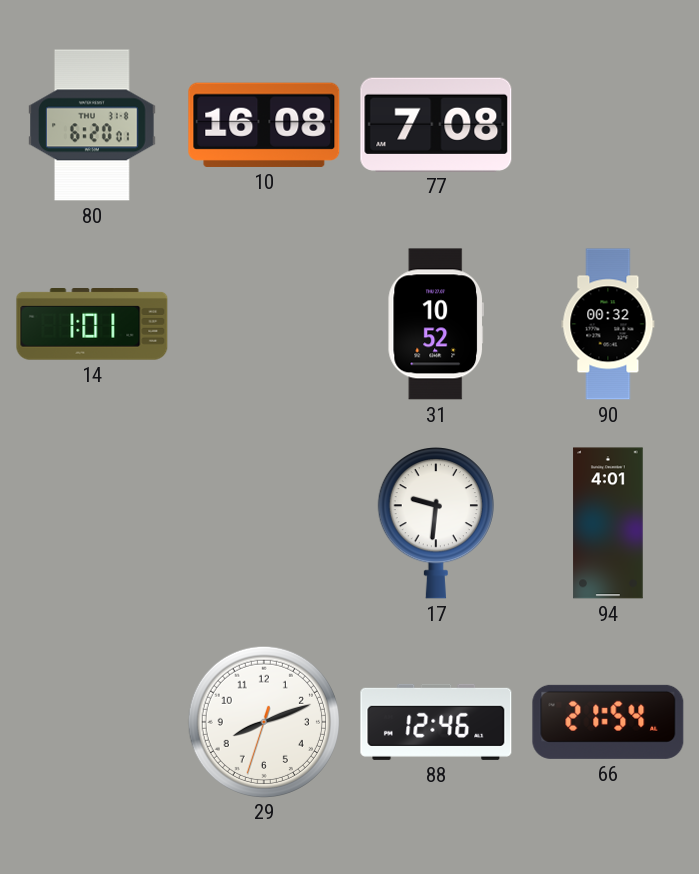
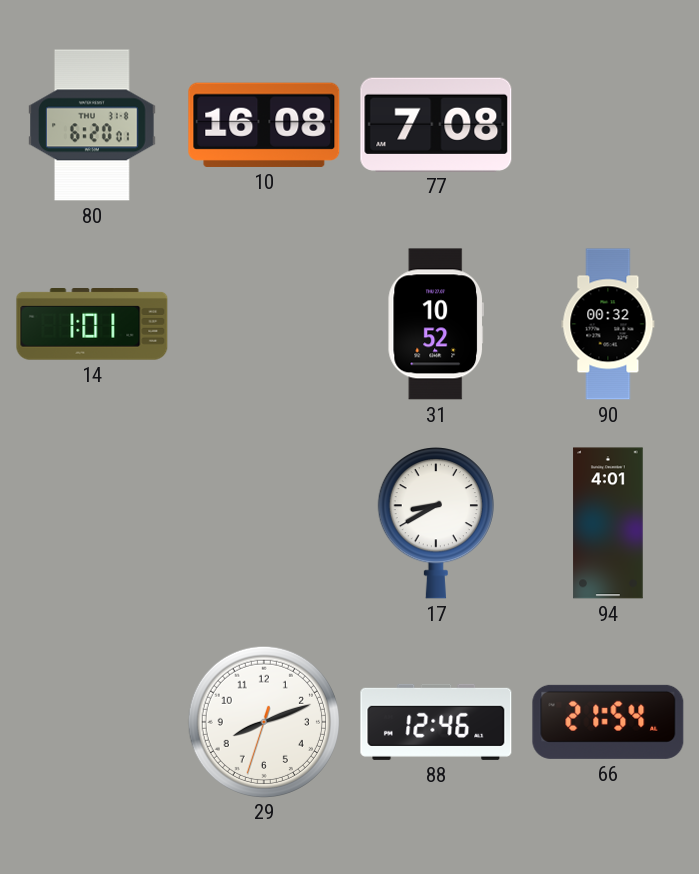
17: 9:31 -> 8:40 (436, 524)
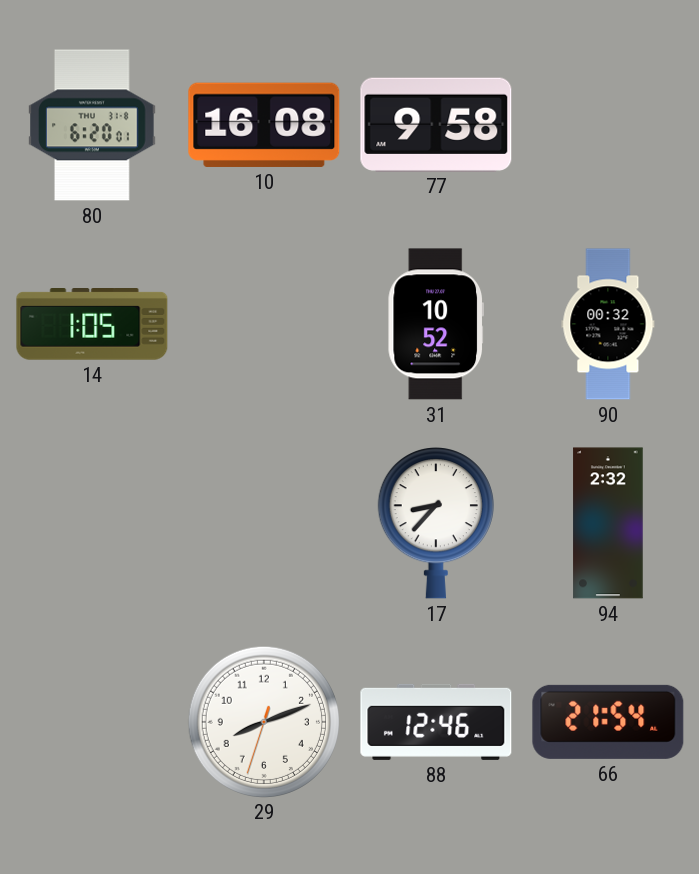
77: 7:08 -> 9:58 (436, 124)
14: 1:01 -> 1:05 (92, 324)
17: 8:40 -> 8:37 (436, 524)
94: 4:01 -> 2:32 (608, 523)
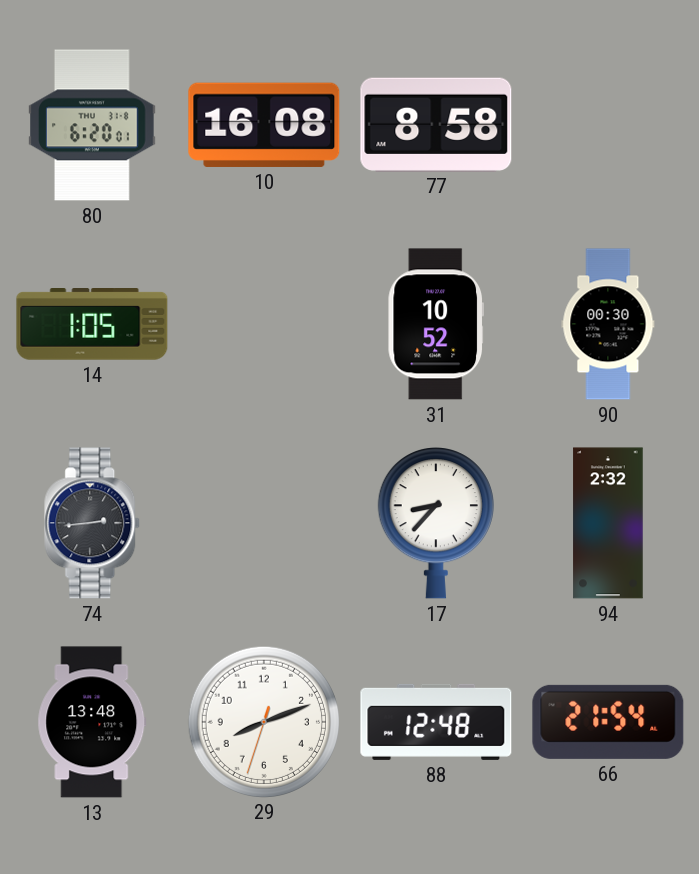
77: 9:58 -> 8:58 (436, 124)
90: 00:32 -> 00:30 (608, 324)
74: none -> 2:44 (93, 523)
13: none -> 13:48 (92, 722)
88: 12:46 -> 12:48 (436, 722)
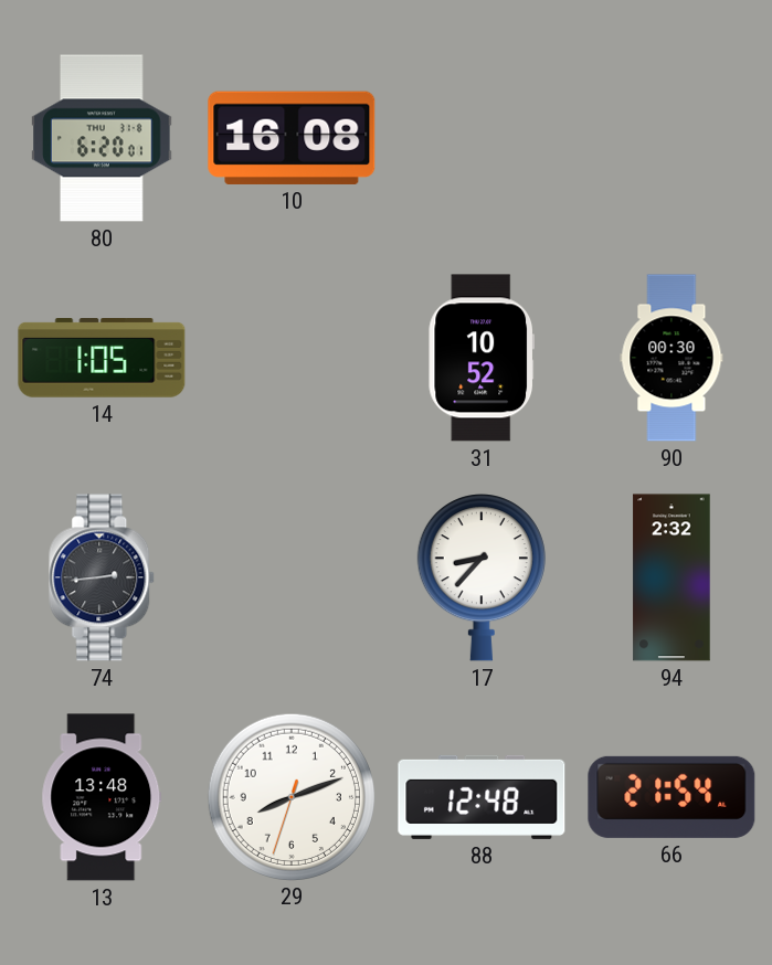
77: 8:58 -> none (436, 124)
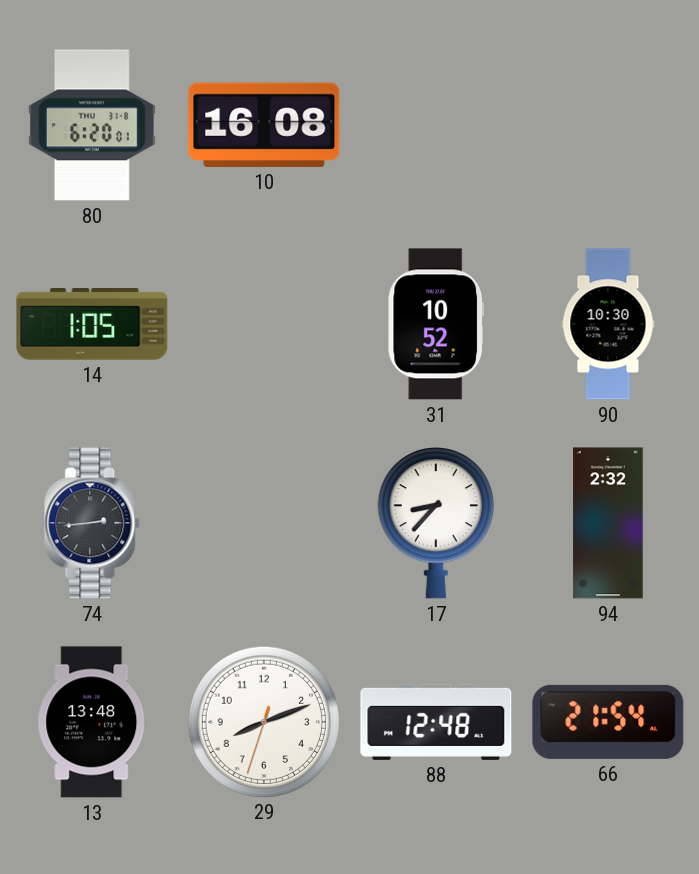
90: 00:30 -> 10:30 (608, 324)
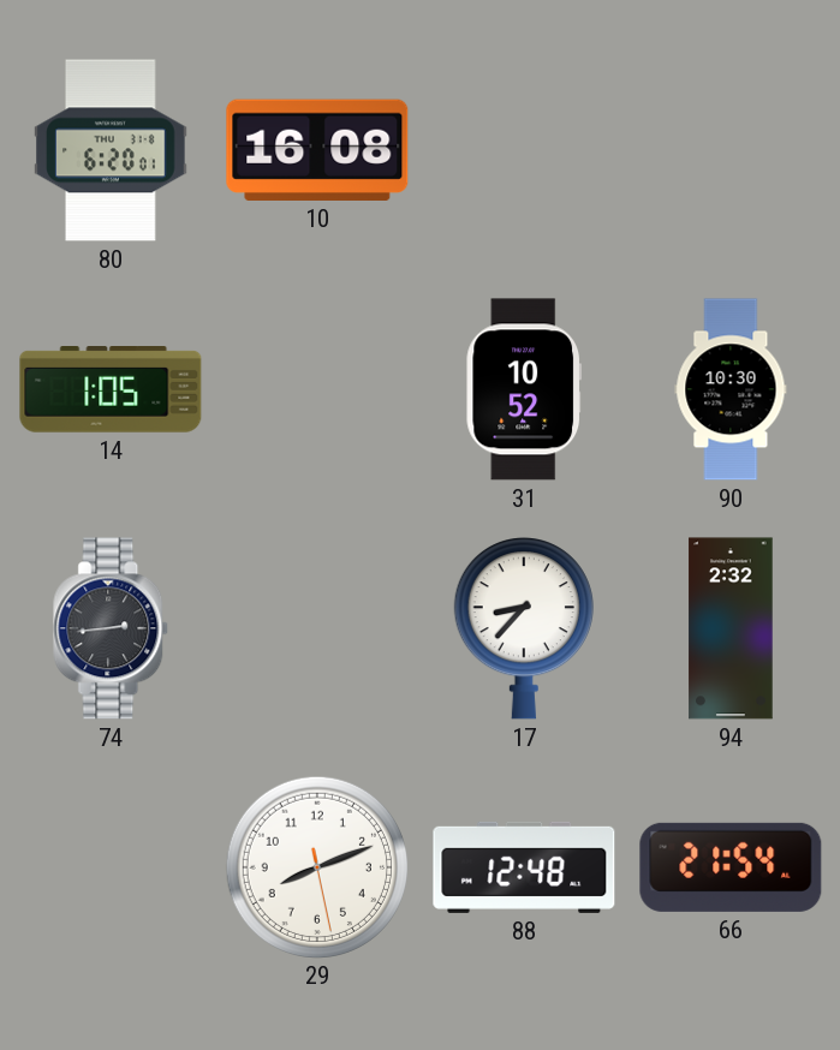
13: 13:48 -> none (92, 722)
29: 8:11:33 -> 8:11:28 (316, 866)
